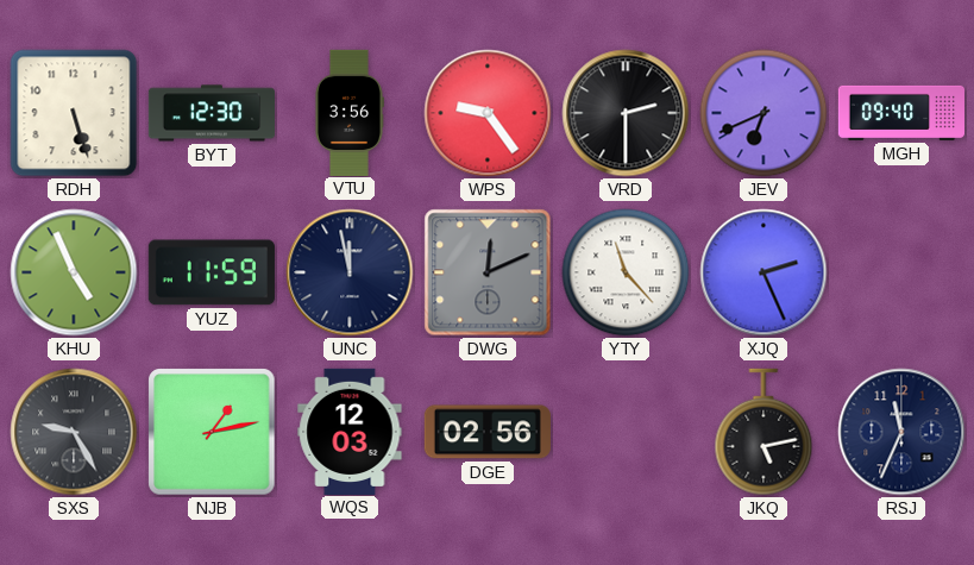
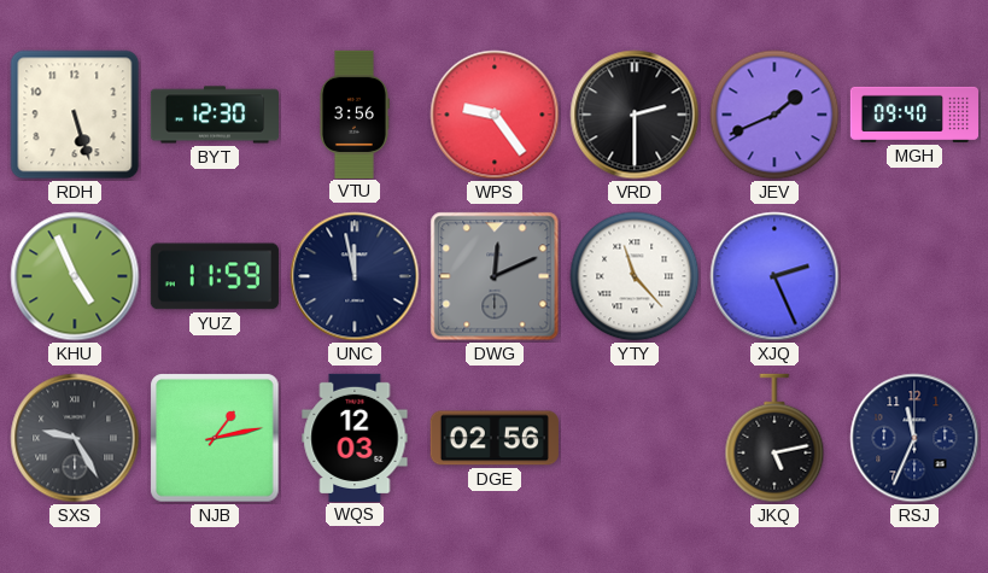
JEV: 6:41 -> 1:41 (774, 115)
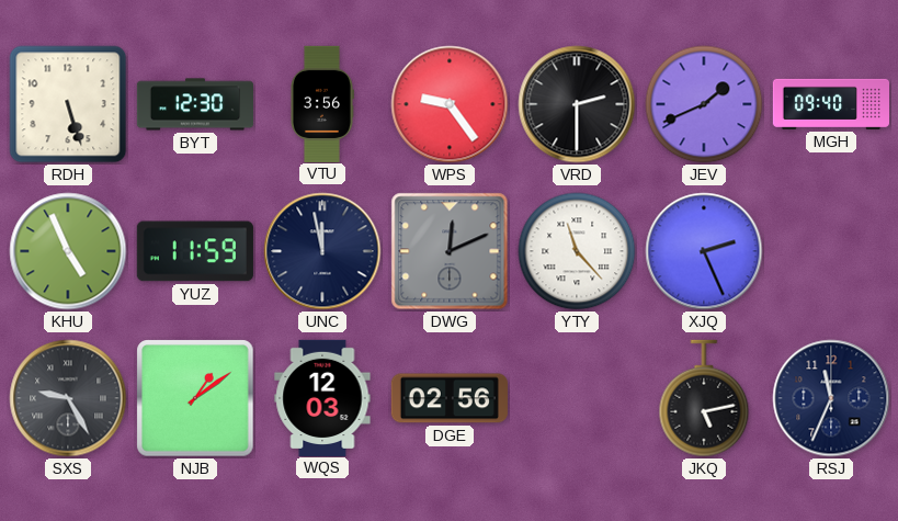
NJB: 1:13 -> 1:09 (195, 398)
